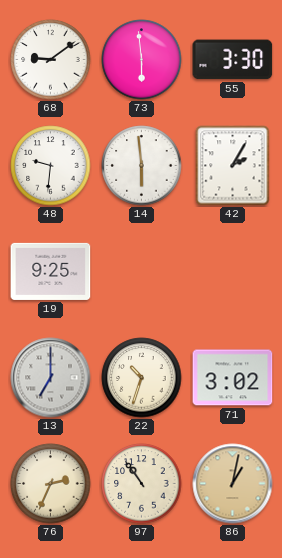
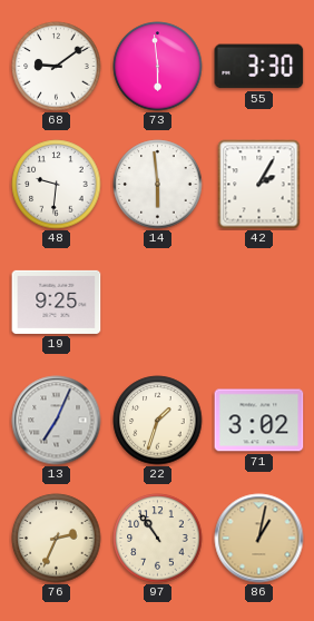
13: 7:00 -> 7:04 (57, 421)
22: 10:33 -> 1:33 (158, 421)
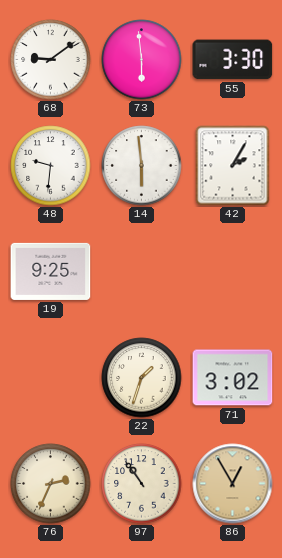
13: 7:04 -> none (57, 421)
86: 1:02 -> 12:55 (233, 484)
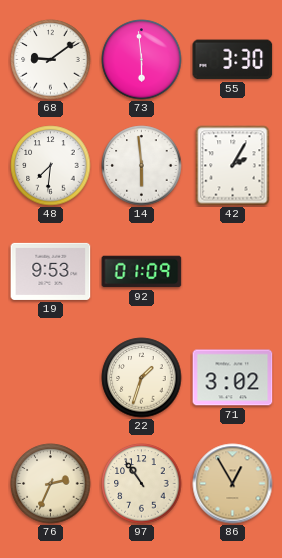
48: 9:31 -> 7:31 (51, 166)
19: 9:25 -> 9:53 (51, 271)
92: none -> 01:09 (142, 272)
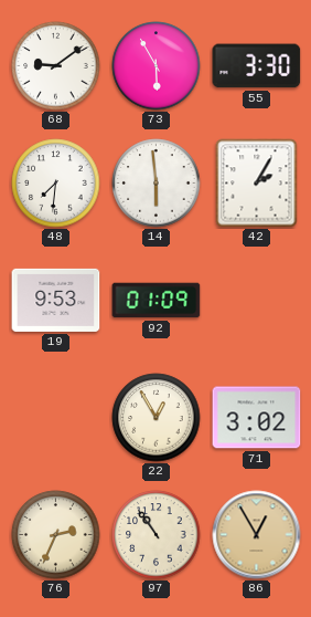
73: 5:59 -> 5:55 (157, 66)
22: 1:33 -> 12:55 (157, 418)
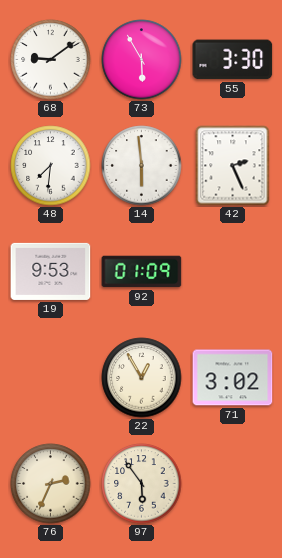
42: 2:05 -> 2:26 (233, 166)
97: 10:54 -> 5:54 (142, 484)
86: 12:55 -> none (257, 535)
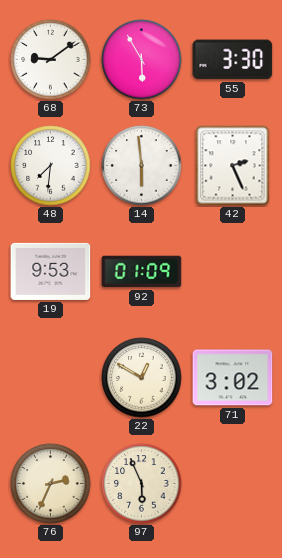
22: 12:55 -> 12:50 (142, 378)
97: 5:54 -> 5:56 (142, 484)
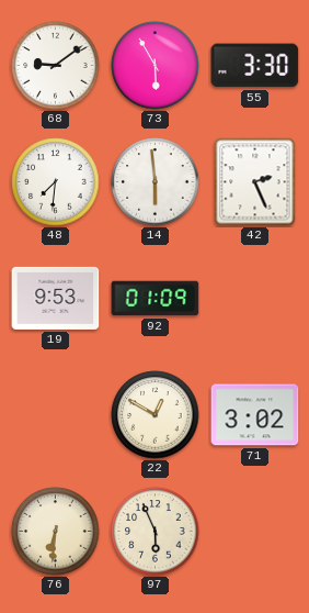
76: 2:34 -> 6:31 (56, 532)
